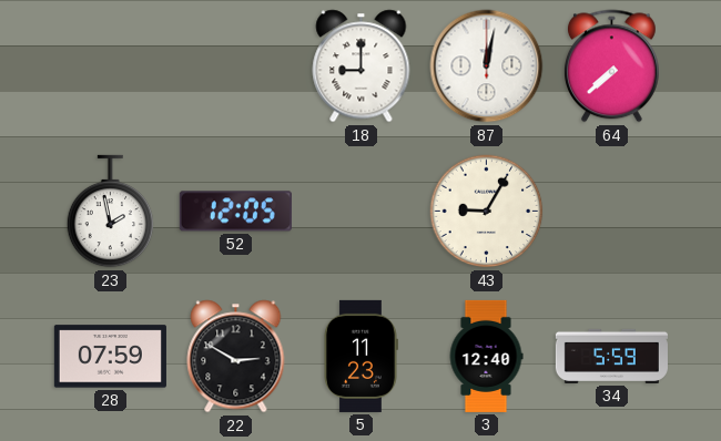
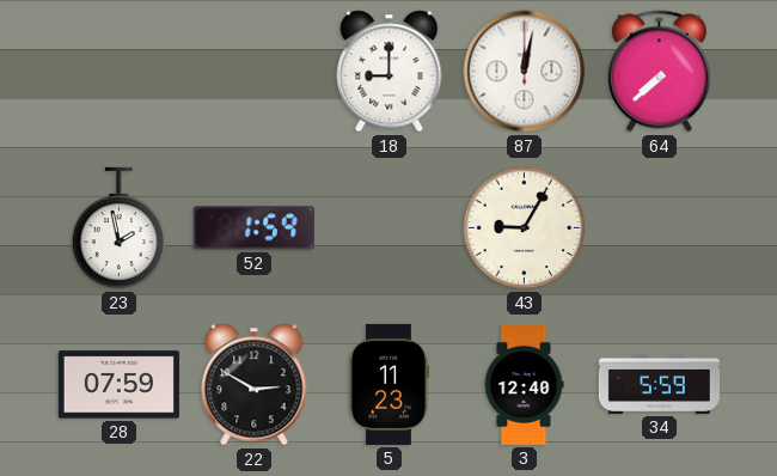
52: 12:05 -> 1:59 (253, 228)
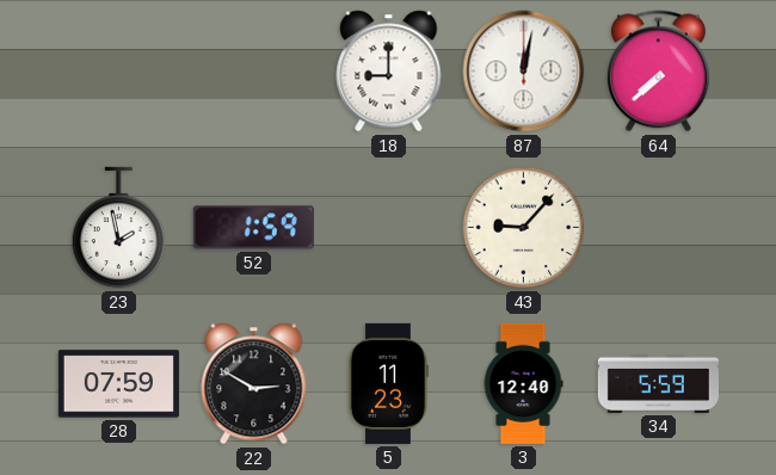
43: 9:05 -> 9:07 (524, 228)
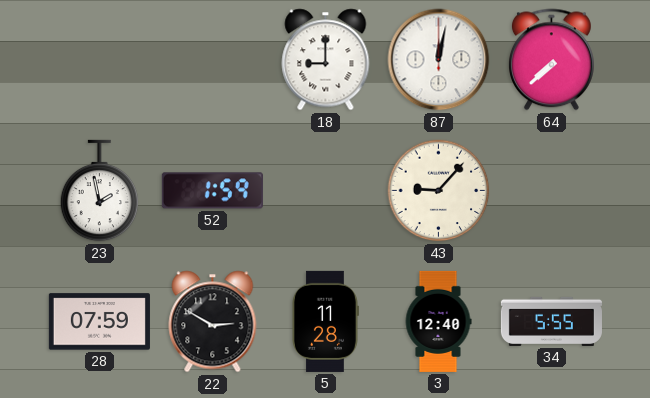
5: 11:23 -> 11:28 (326, 321)
34: 5:59 -> 5:55 (551, 321)
